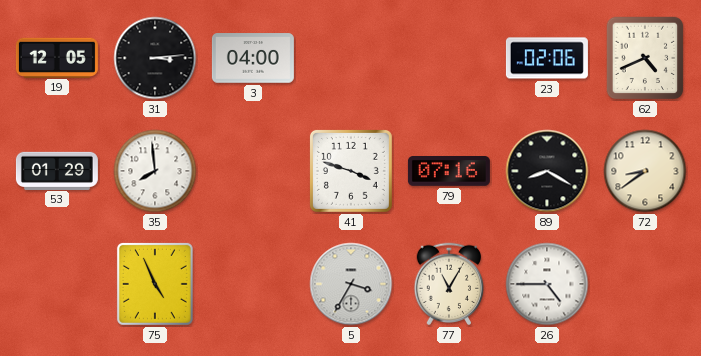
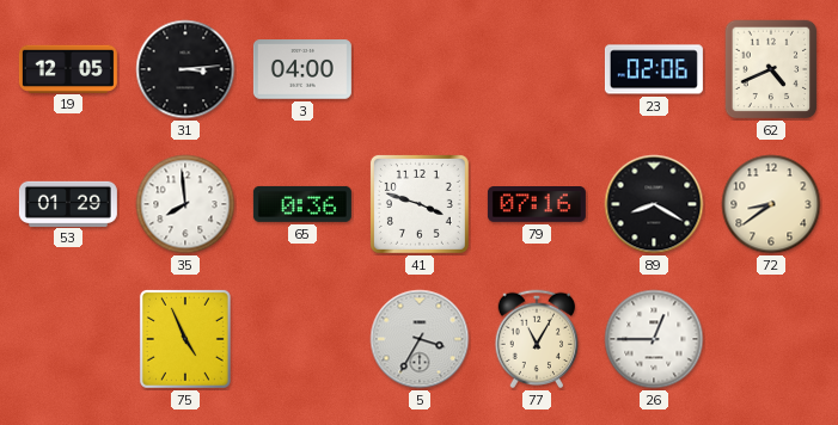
65: none -> 0:36 (302, 204)
26: 4:45 -> 12:45 (654, 339)
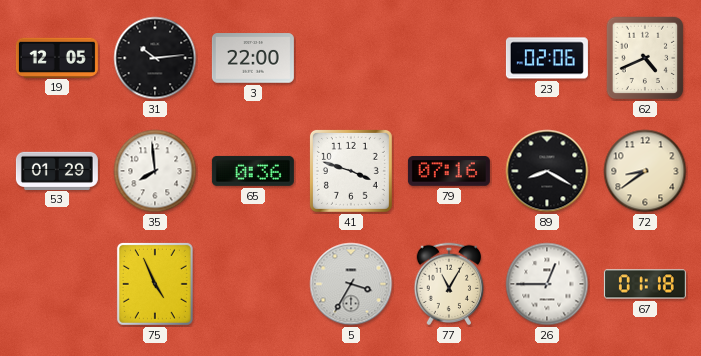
31: 3:14 -> 10:14 (155, 58)
3: 04:00 -> 22:00 (253, 58)
67: none -> 01:18 (645, 284)
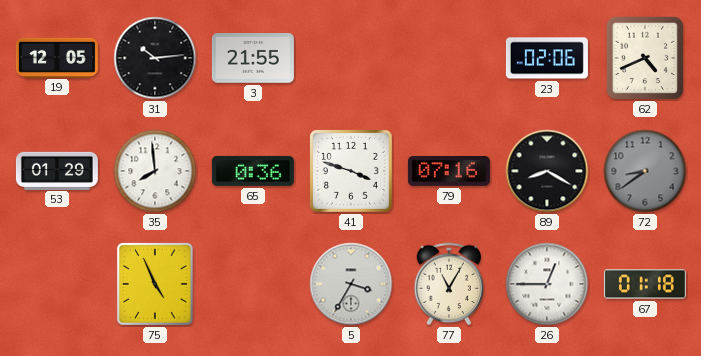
3: 22:00 -> 21:55 (253, 58)
72 dial: cream -> grey (645, 171)
